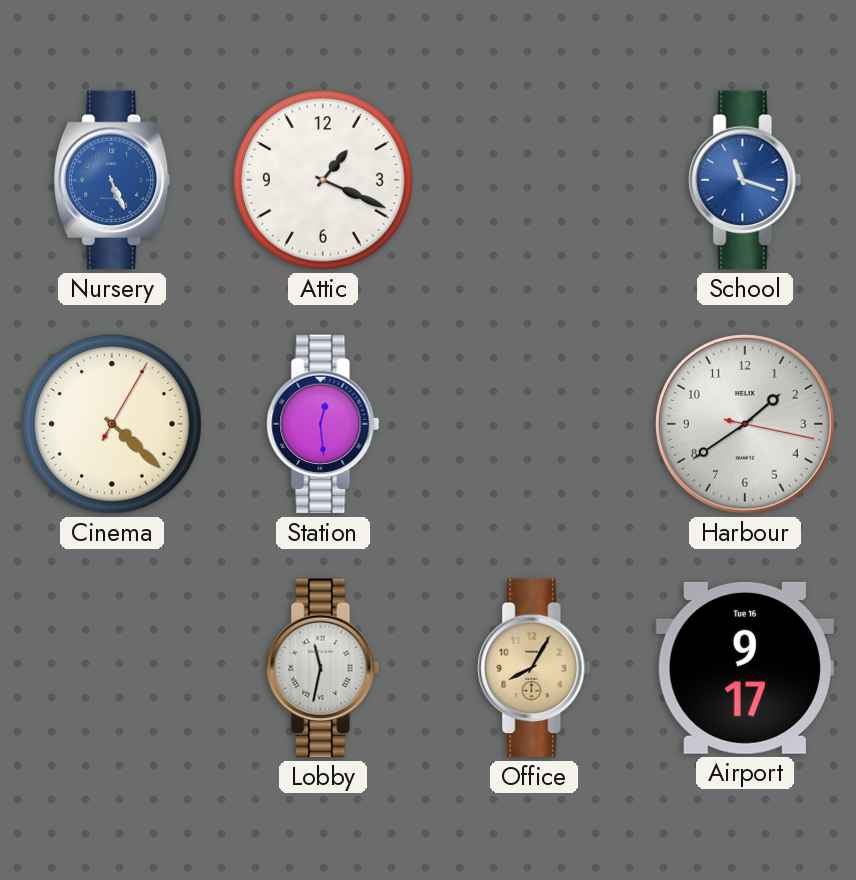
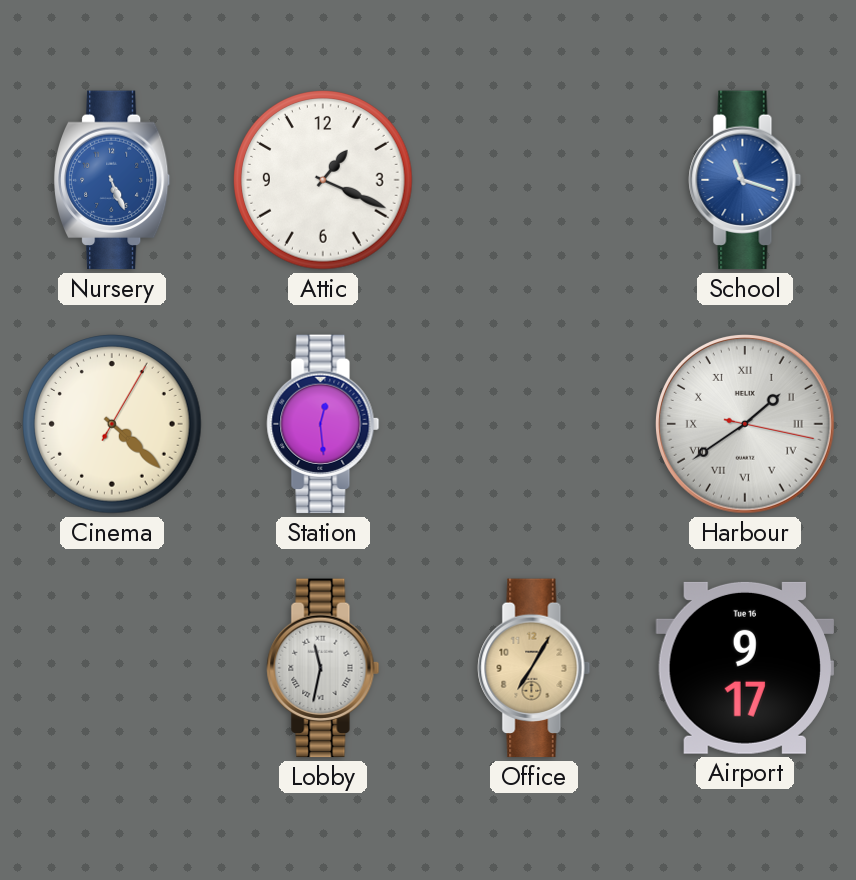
Harbour numerals: Arabic -> Roman (746, 425)
Office: 8:05 -> 7:05 (534, 668)
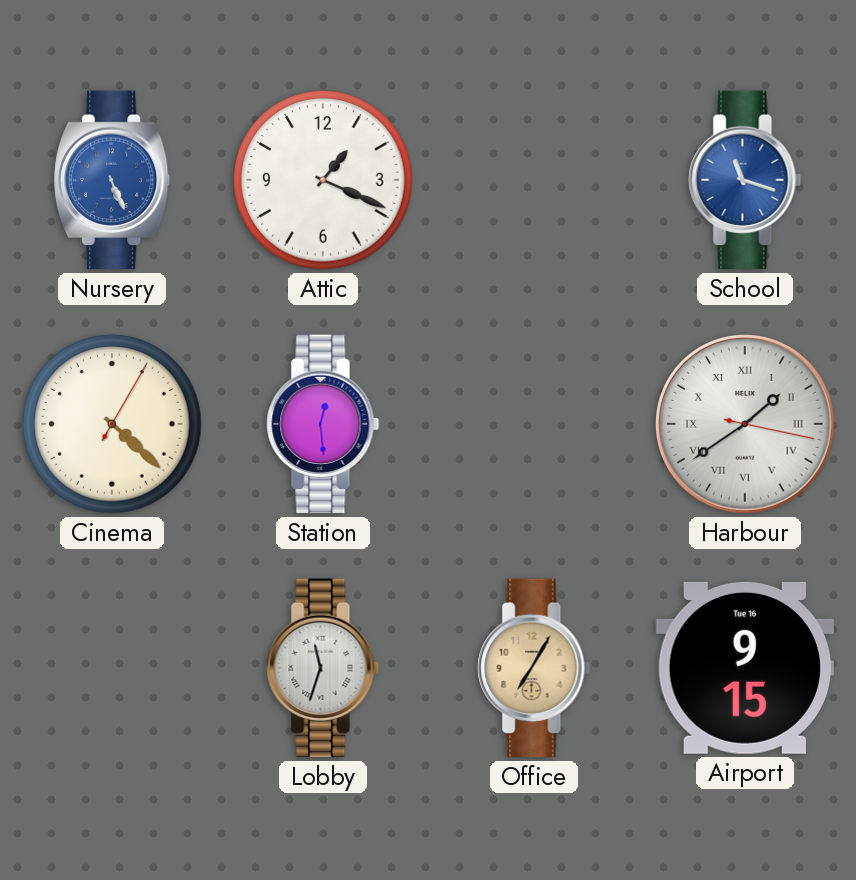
Lobby: 11:32 -> 11:33 (323, 668)
Airport: 9:17 -> 9:15 (745, 668)
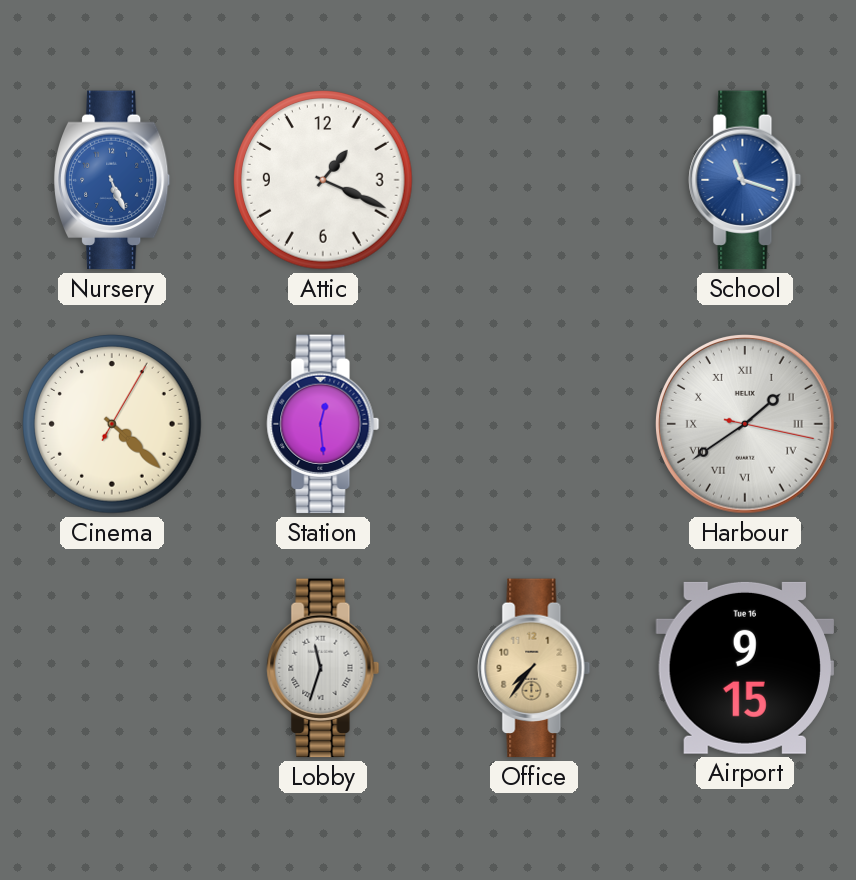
Office: 7:05 -> 7:36 (534, 668)
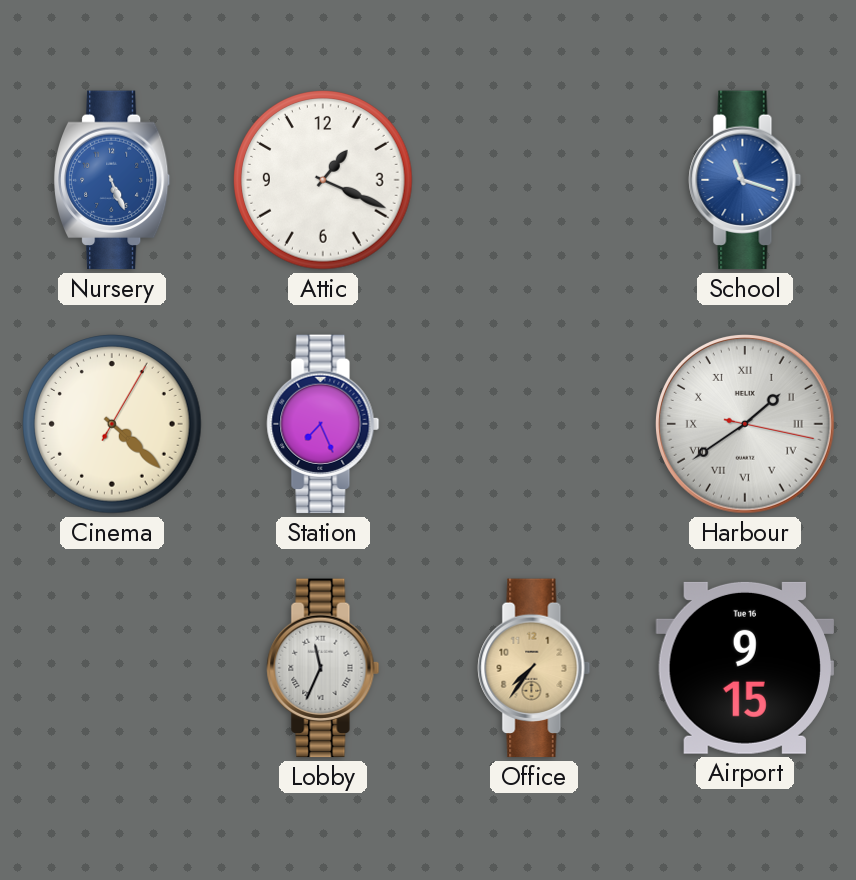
Station: 12:29 -> 7:26 (323, 424)
Lobby: 11:33 -> 11:34 (323, 668)
